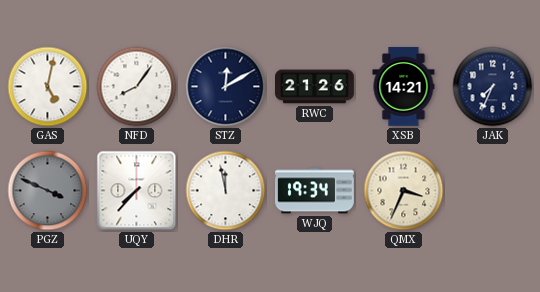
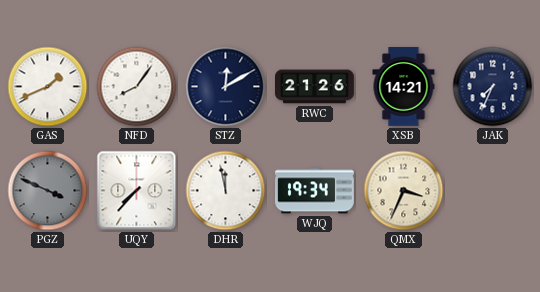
GAS: 5:02 -> 1:41 (48, 87)
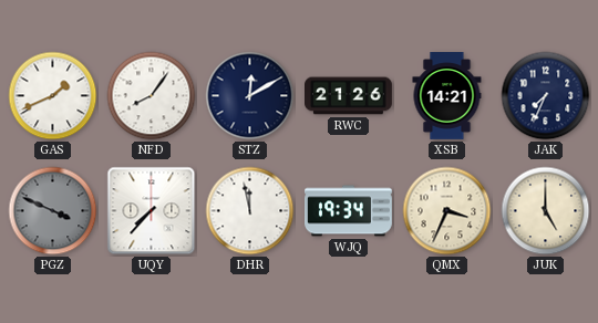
JUK: none -> 5:00 (546, 211)
